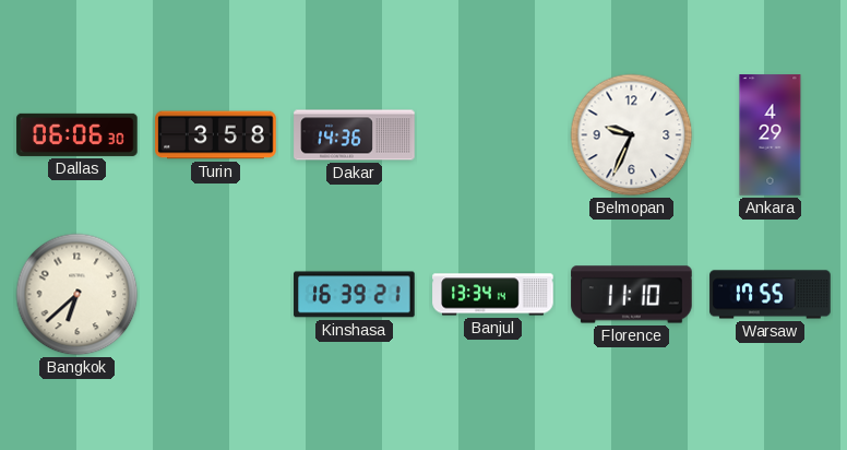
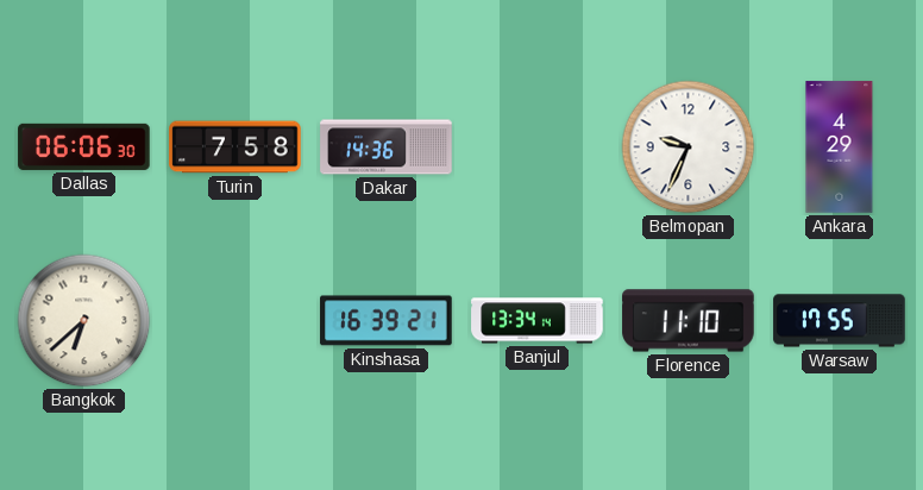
Turin: 3:58 -> 7:58 (236, 147)
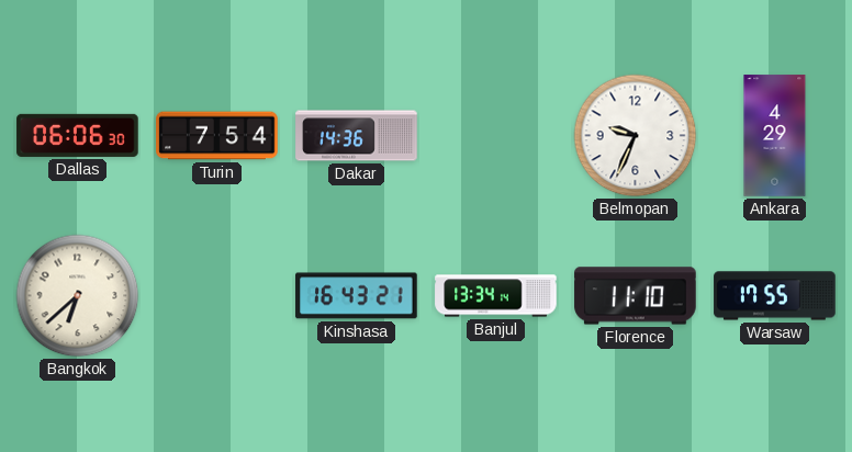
Turin: 7:58 -> 7:54 (217, 136)
Kinshasa: 16:39 -> 16:43 (357, 296)
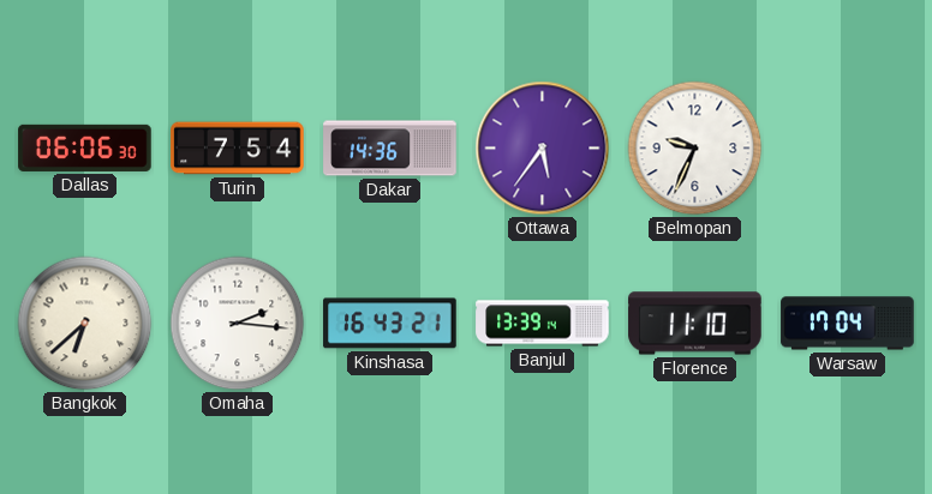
Ottawa: none -> 5:36 (543, 149)
Ankara: 4:29 -> none (775, 136)
Omaha: none -> 2:16 (238, 324)
Banjul: 13:34 -> 13:39 (543, 324)
Warsaw: 17:55 -> 17:04 (848, 324)
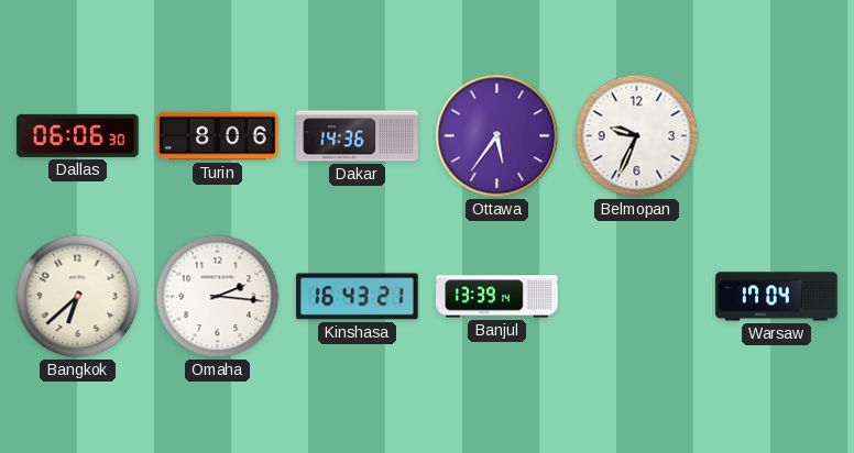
Turin: 7:54 -> 8:06 (218, 136)
Florence: 11:10 -> none (695, 324)
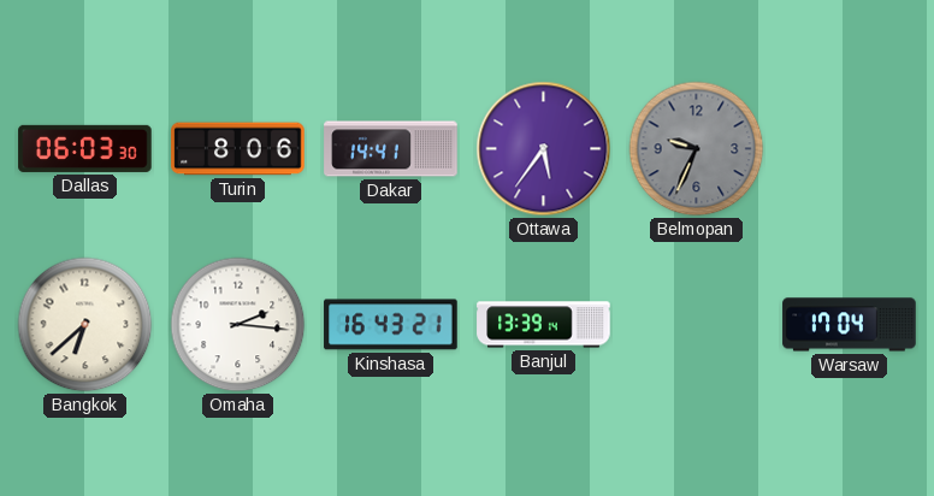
Dallas: 06:06 -> 06:03 (85, 148)
Dakar: 14:36 -> 14:41 (391, 149)
Belmopan dial: white -> grey (697, 149)
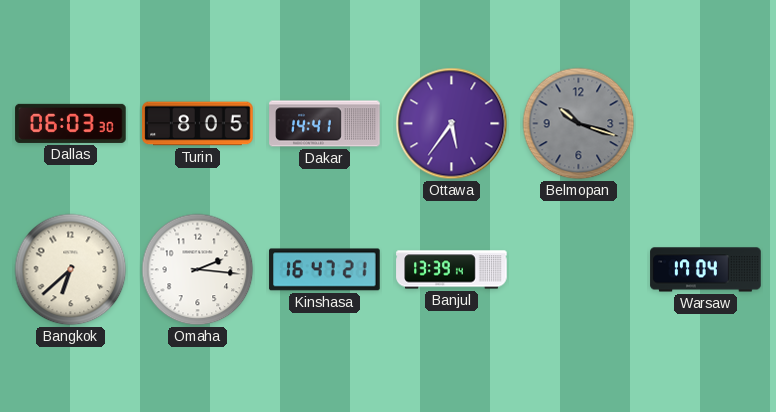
Turin: 8:06 -> 8:05 (198, 124)
Belmopan: 9:34 -> 10:18 (579, 124)
Kinshasa: 16:43 -> 16:47 (325, 270)
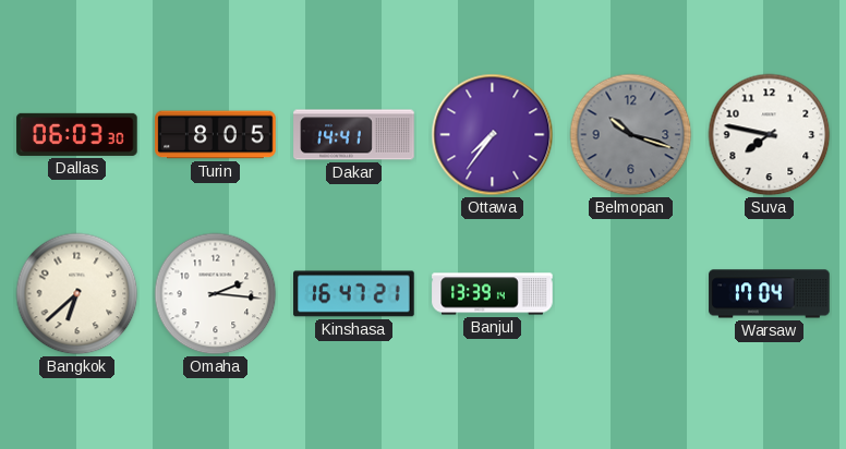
Ottawa: 5:36 -> 7:36 (493, 135)
Suva: none -> 7:47 (770, 135)
